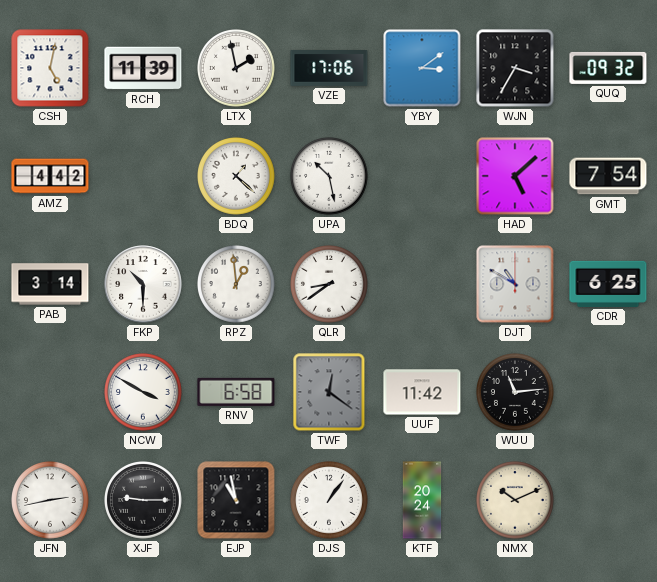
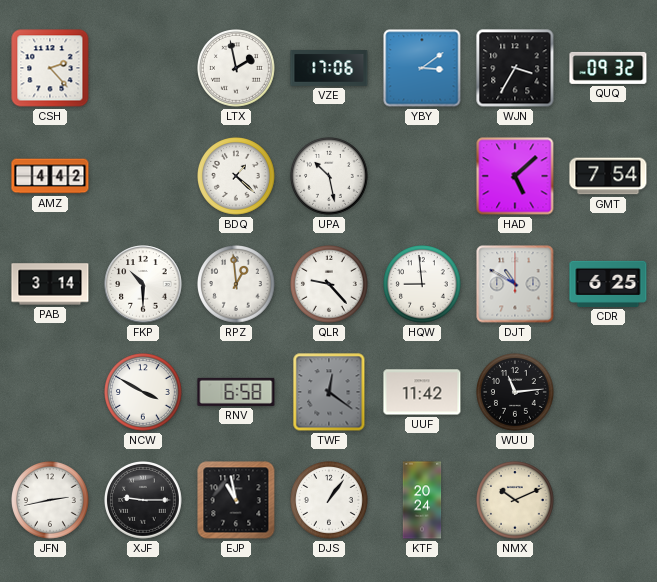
CSH: 5:02 -> 2:23 (50, 68)
RCH: 11:39 -> none (143, 68)
QLR: 8:39 -> 9:23 (330, 285)
HQW: none -> 8:59 (423, 285)
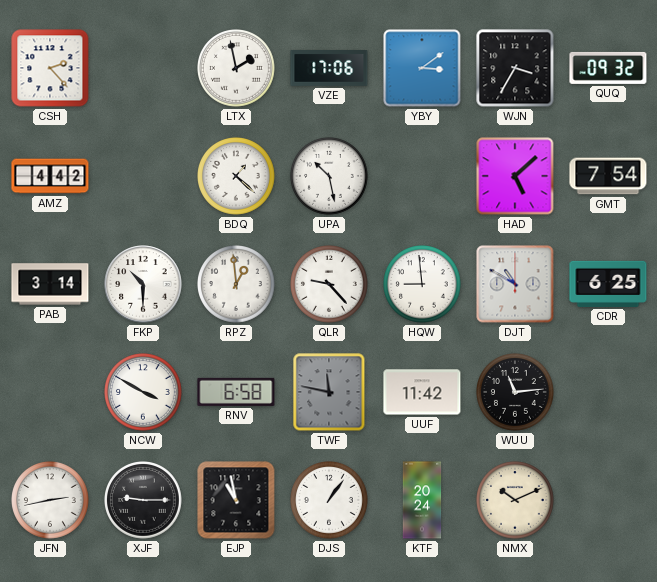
TWF: 12:21 -> 11:47 (329, 392)
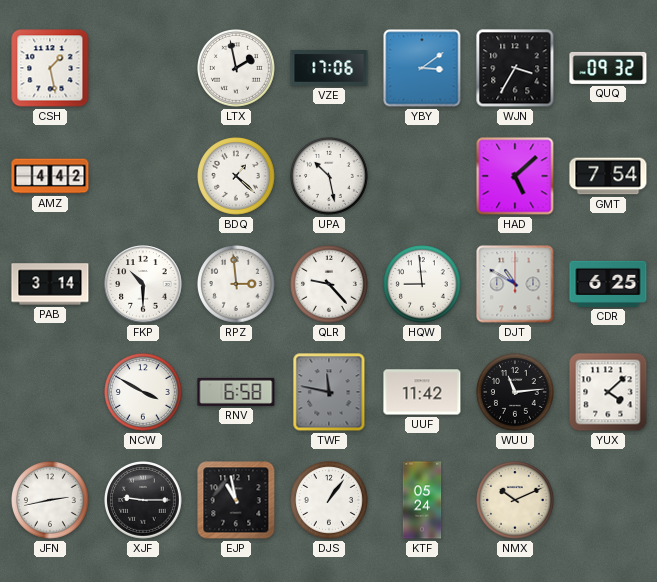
CSH: 2:23 -> 1:28 (50, 68)
RPZ: 12:59 -> 2:59 (237, 285)
YUX: none -> 4:08 (608, 392)
KTF: 20:24 -> 05:24 (422, 500)
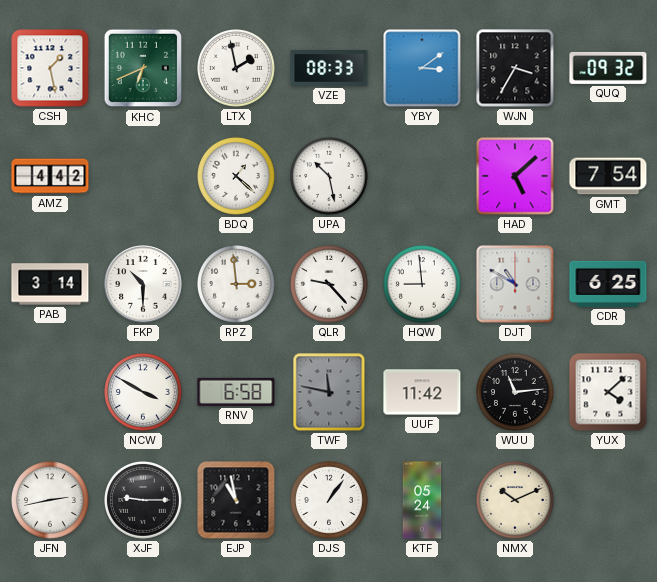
KHC: none -> 6:41 (143, 68)
VZE: 17:06 -> 08:33 (329, 69)
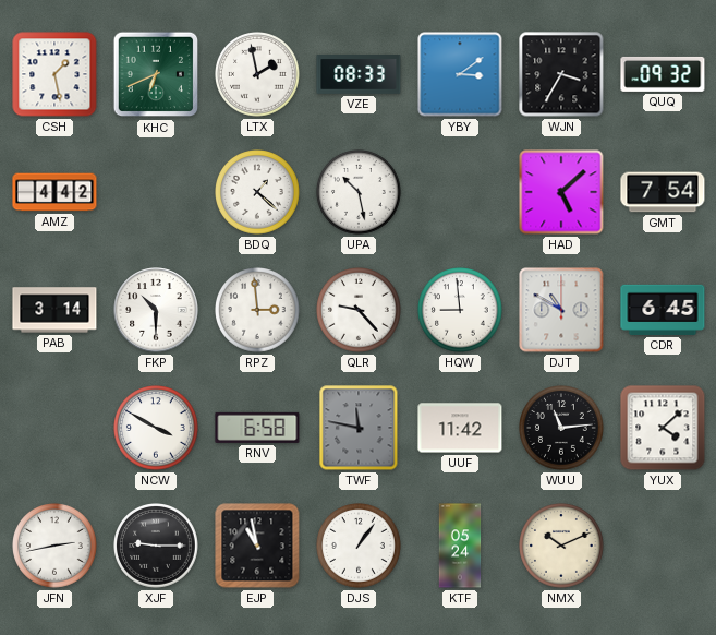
CDR: 6:25 -> 6:45 (663, 310)
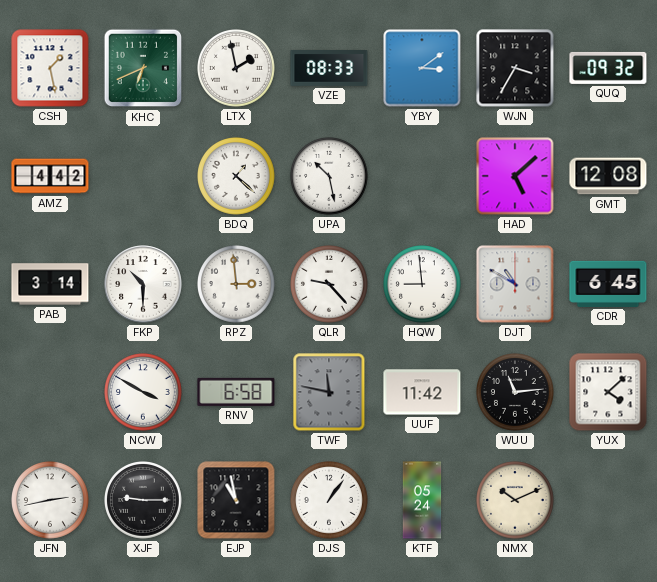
GMT: 7:54 -> 12:08 (608, 176)
